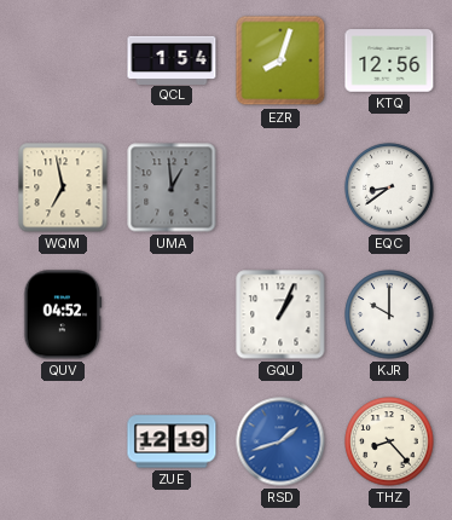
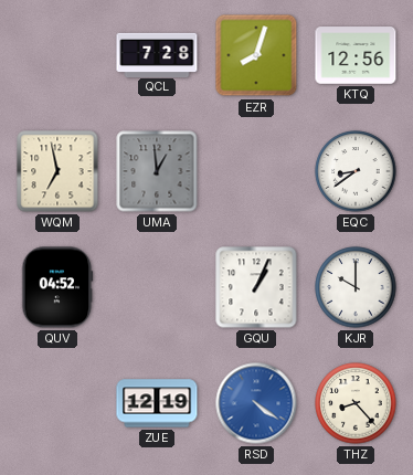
QCL: 1:54 -> 7:28 (157, 54)
RSD: 1:42 -> 4:21 (256, 403)
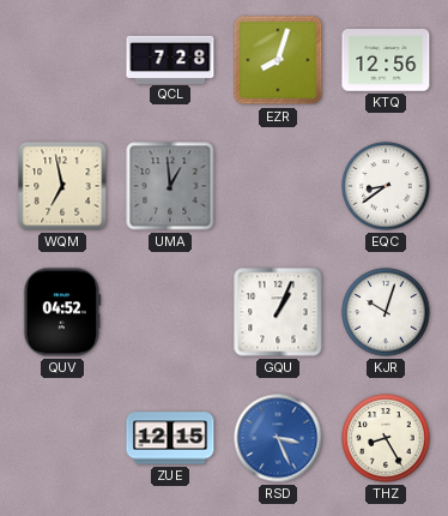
KJR: 10:00 -> 10:03 (386, 312)
ZUE: 12:19 -> 12:15 (170, 438)
RSD: 4:21 -> 3:26 (278, 438)
THZ: 8:23 -> 8:25 (386, 438)
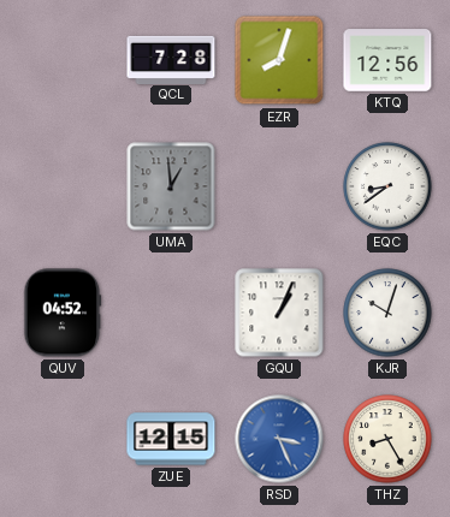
WQM: 6:58 -> none (62, 186)
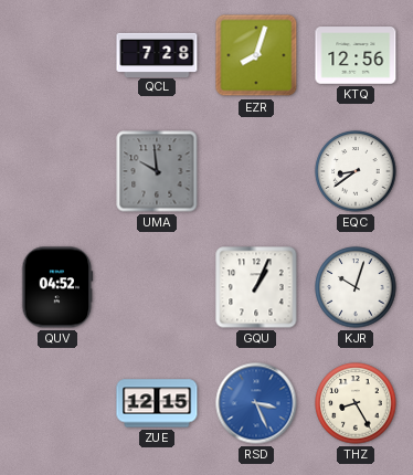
UMA: 12:59 -> 9:59 (157, 171)
